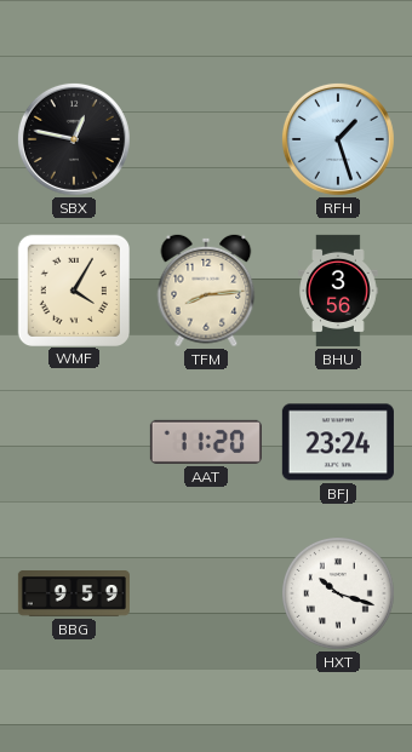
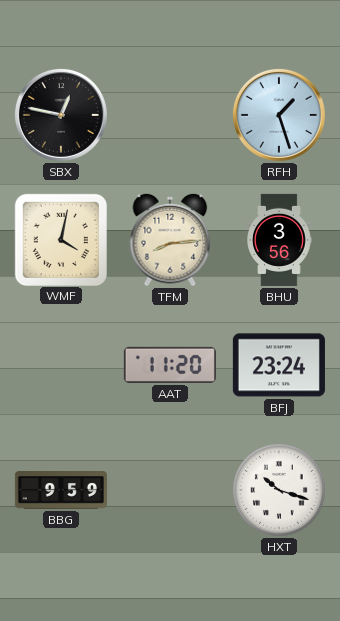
WMF: 4:05 -> 4:02 (60, 239)
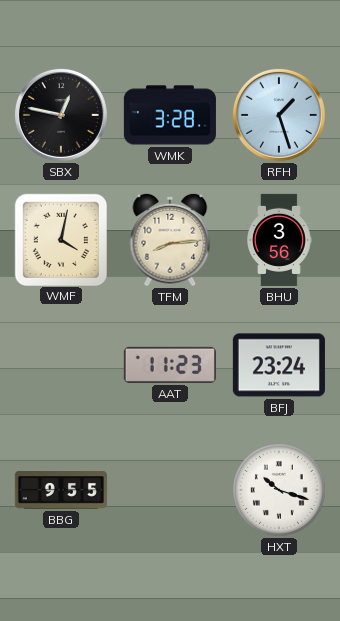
WMK: none -> 3:28 (170, 115)
AAT: 11:20 -> 11:23 (170, 365)
BBG: 9:59 -> 9:55 (61, 491)
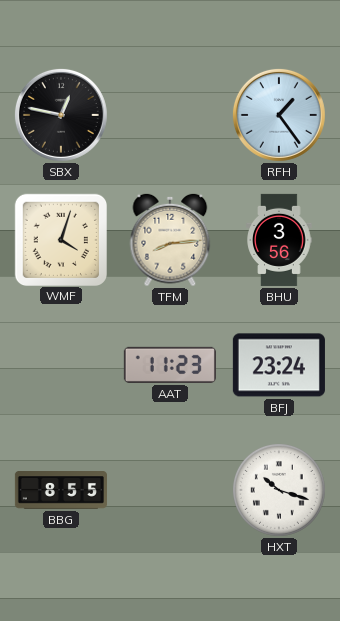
WMK: 3:28 -> none (170, 115)
RFH: 1:27 -> 1:24 (279, 115)
WMF: 4:02 -> 4:03 (60, 239)
BBG: 9:55 -> 8:55 (61, 491)
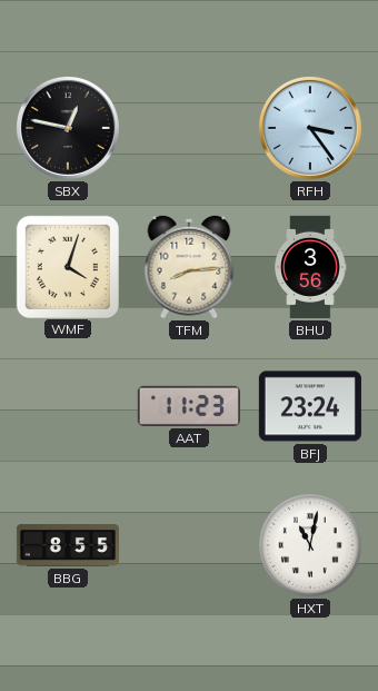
RFH: 1:24 -> 3:24 (310, 128)
HXT: 10:18 -> 11:02 (311, 546)
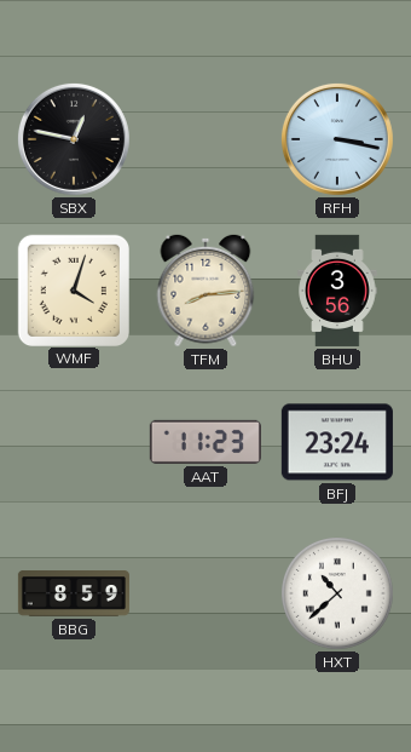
RFH: 3:24 -> 3:17 (337, 139)
BBG: 8:55 -> 8:59 (74, 595)
HXT: 11:02 -> 10:38 (338, 595)
